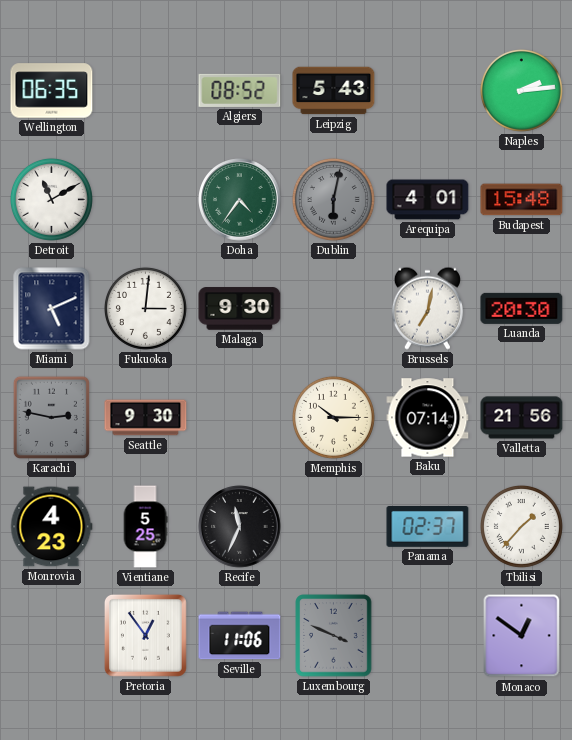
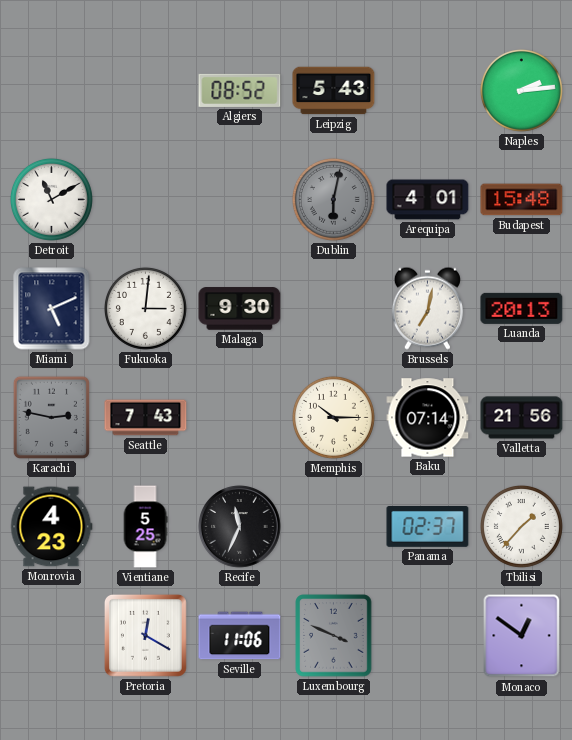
Wellington: 06:35 -> none (52, 91)
Doha: 4:36 -> none (240, 200)
Luanda: 20:30 -> 20:13 (522, 308)
Seattle: 9:30 -> 7:43 (146, 418)
Pretoria: 12:54 -> 12:20 (145, 635)
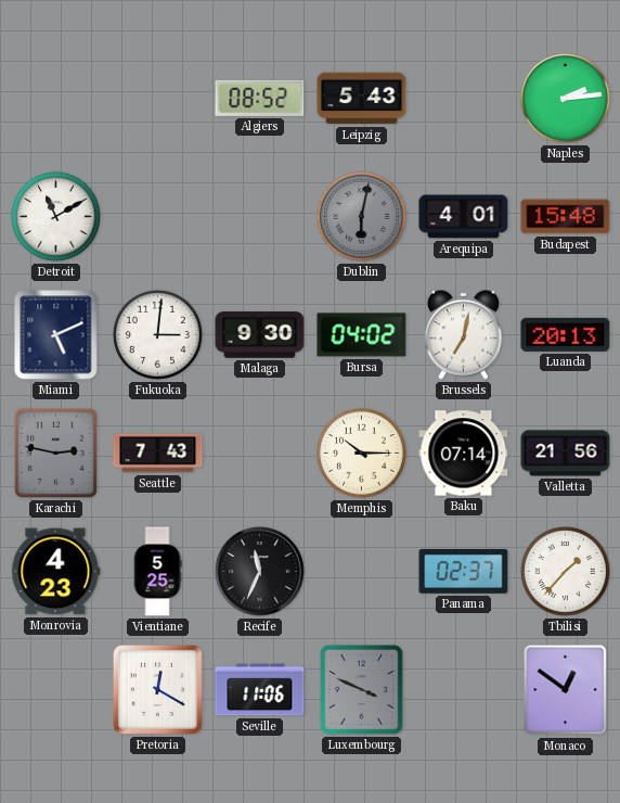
Bursa: none -> 04:02 (362, 335)
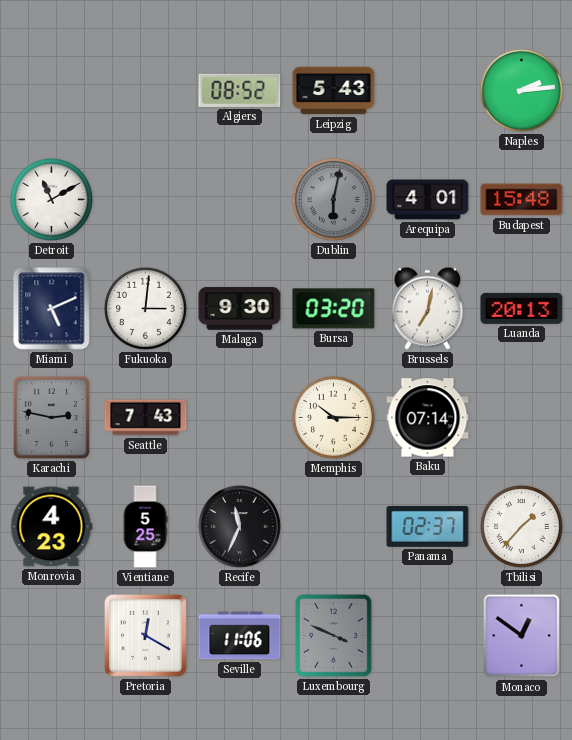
Bursa: 04:02 -> 03:20 (334, 309)
Valletta: 21:56 -> none (566, 454)
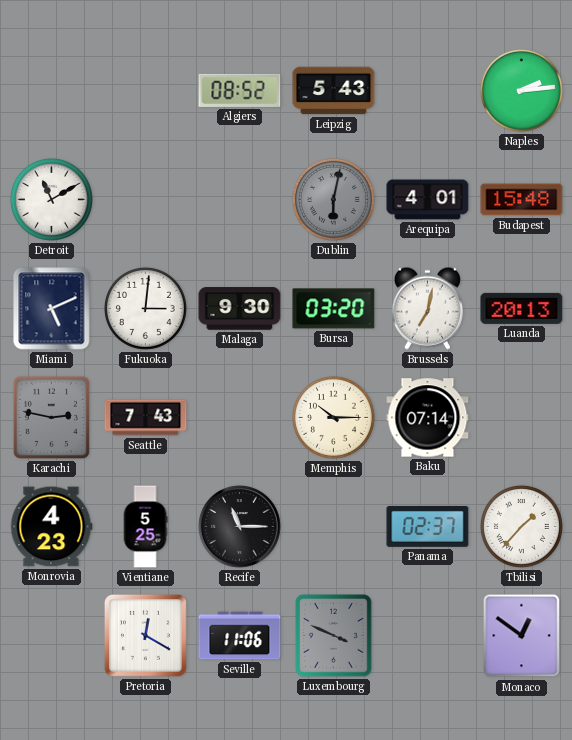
Recife: 11:34 -> 11:15 (240, 527)
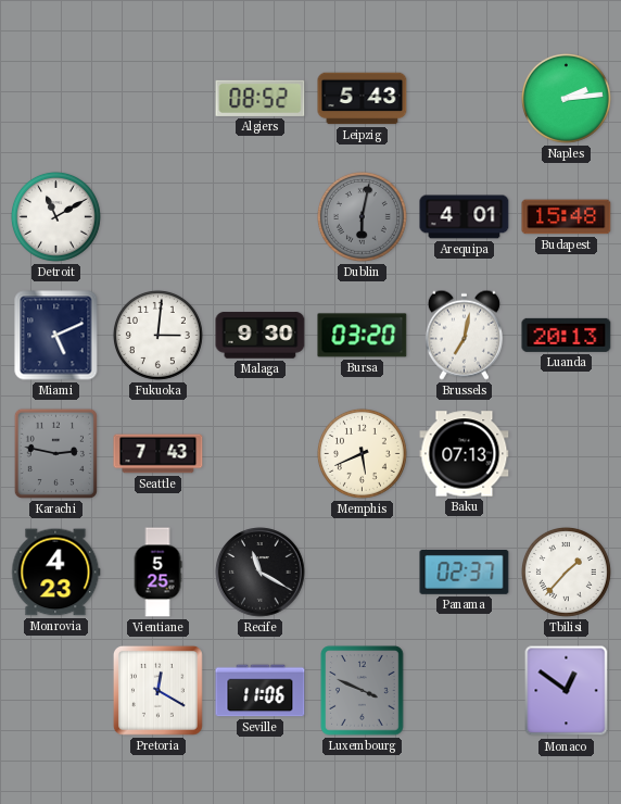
Memphis: 10:15 -> 5:41 (362, 453)
Baku: 07:14 -> 07:13 (465, 454)
Recife: 11:15 -> 11:20 (261, 573)
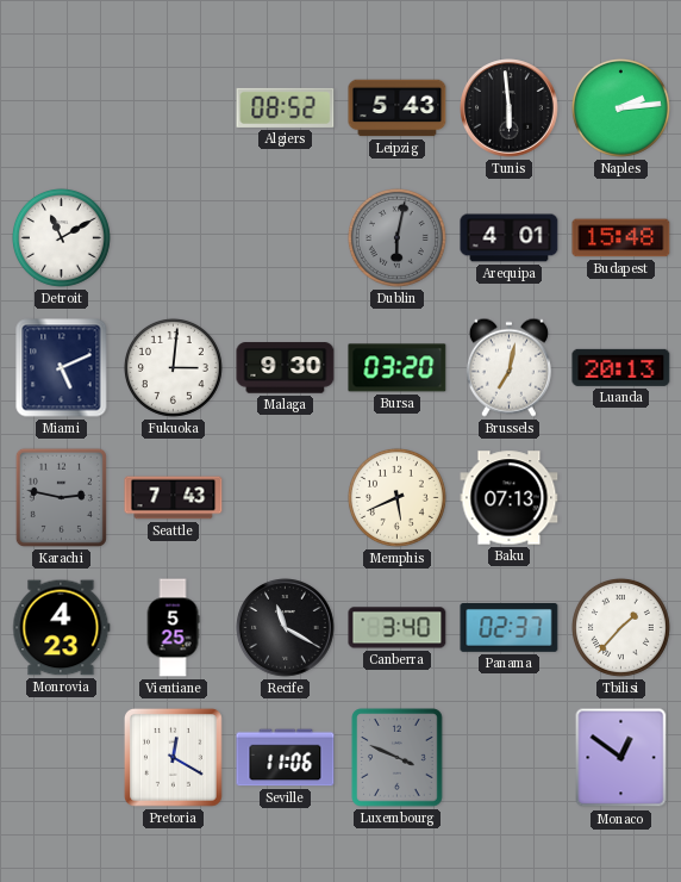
Tunis: none -> 5:59 (510, 108)
Canberra: none -> 3:40 (398, 628)
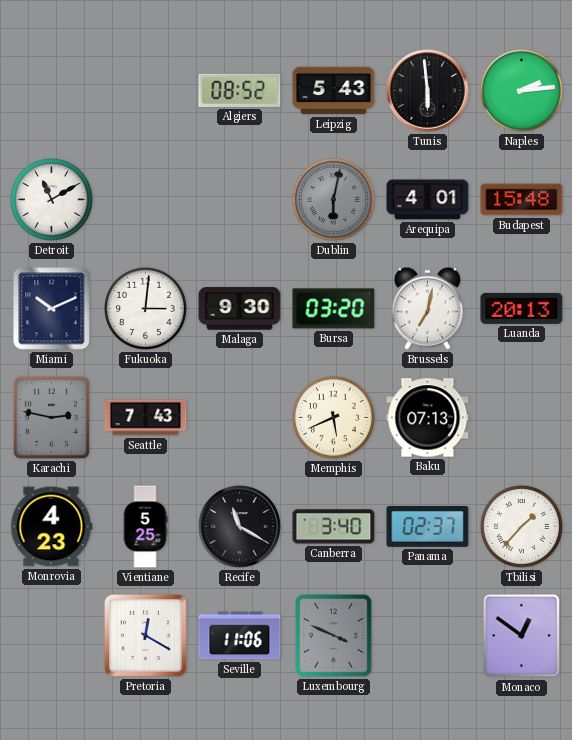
Miami: 5:11 -> 10:11 (52, 309)
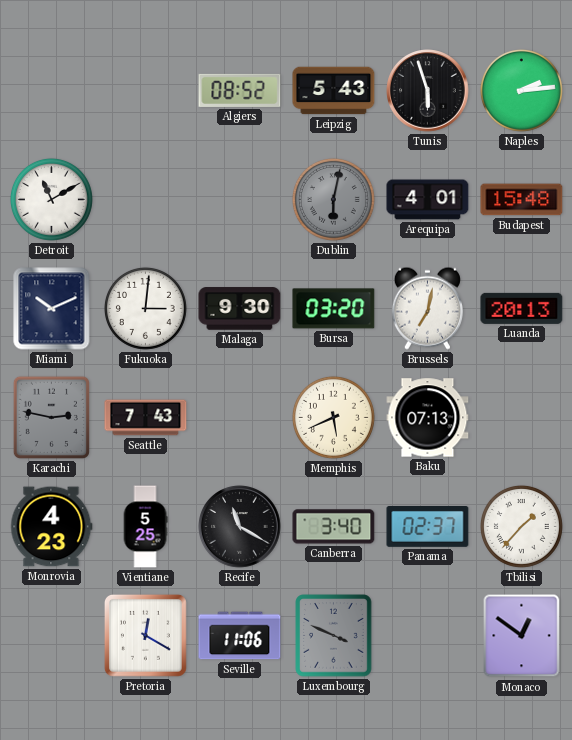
Tunis: 5:59 -> 5:57 (428, 91)
